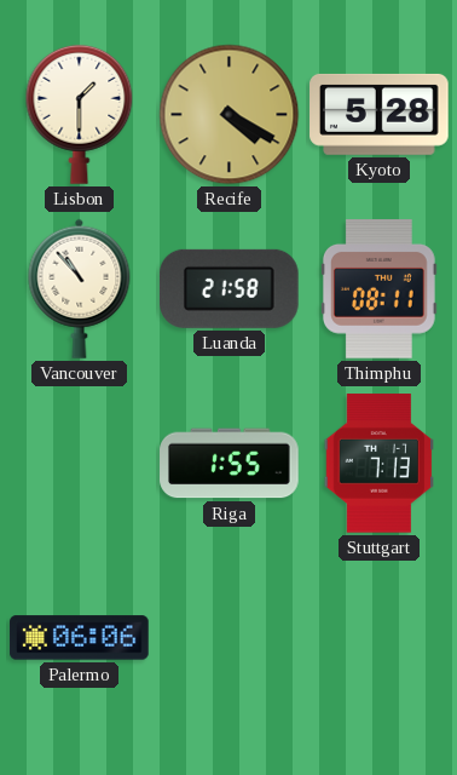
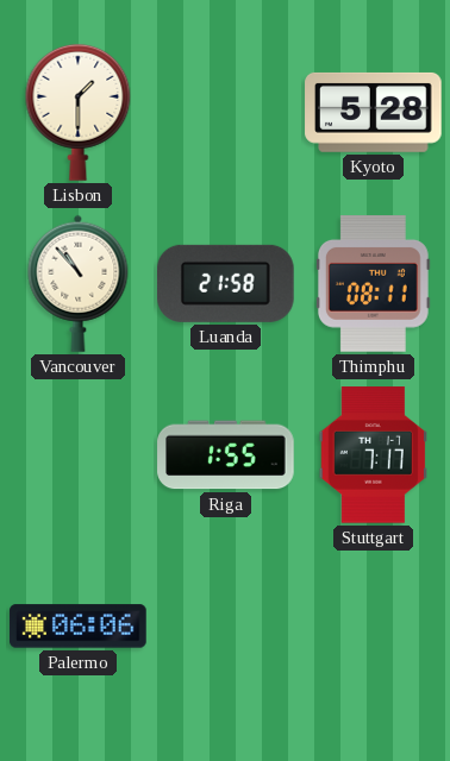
Recife: 4:20 -> none (230, 115)
Stuttgart: 7:13 -> 7:17 (374, 455)
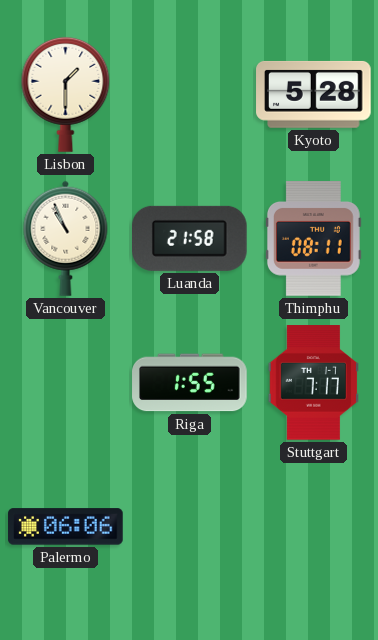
Vancouver: 10:53 -> 10:56 (66, 238)
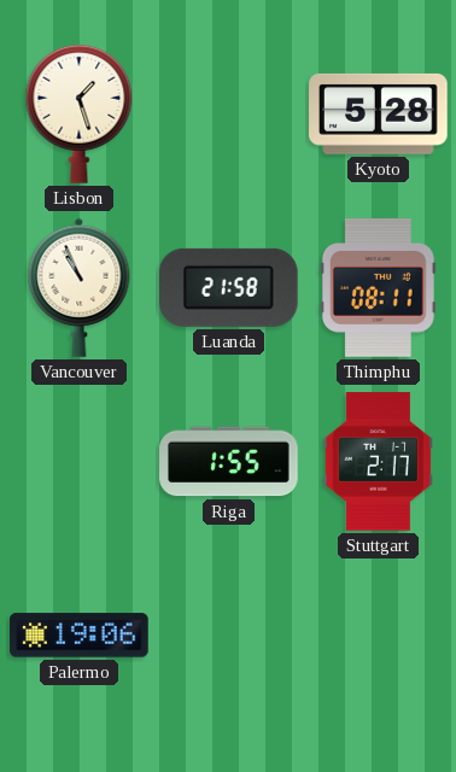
Lisbon: 1:30 -> 1:27 (80, 113)
Stuttgart: 7:17 -> 2:17 (379, 462)
Palermo: 06:06 -> 19:06 (80, 636)
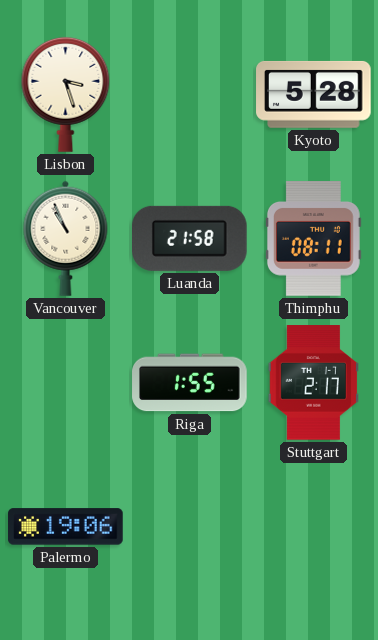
Lisbon: 1:27 -> 3:27 (66, 94)
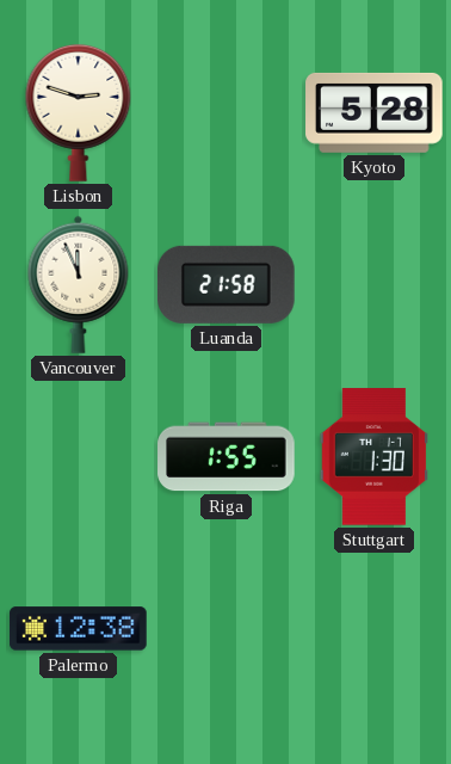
Lisbon: 3:27 -> 2:48 (79, 112)
Vancouver: 10:56 -> 11:56 (79, 284)
Thimphu: 08:11 -> none (313, 239)
Stuttgart: 2:17 -> 1:30 (375, 457)
Palermo: 19:06 -> 12:38 (79, 629)
